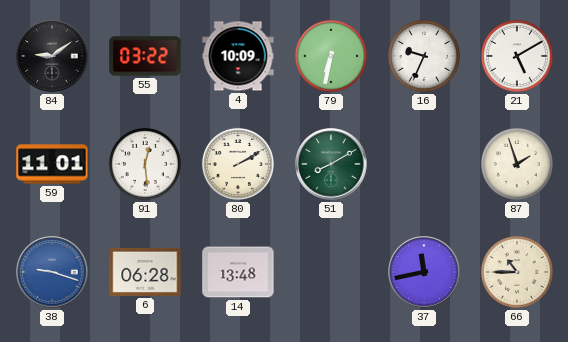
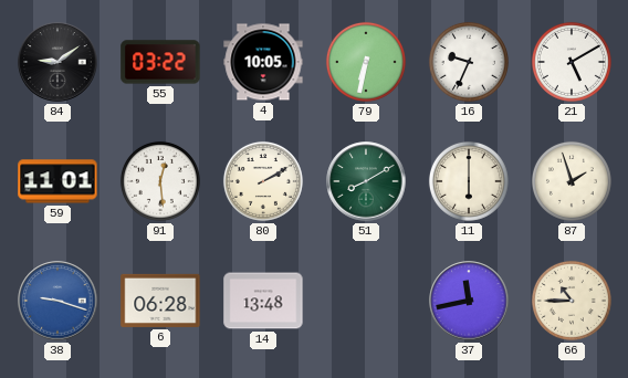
4: 10:09 -> 10:05 (263, 62)
11: none -> 6:00 (469, 181)
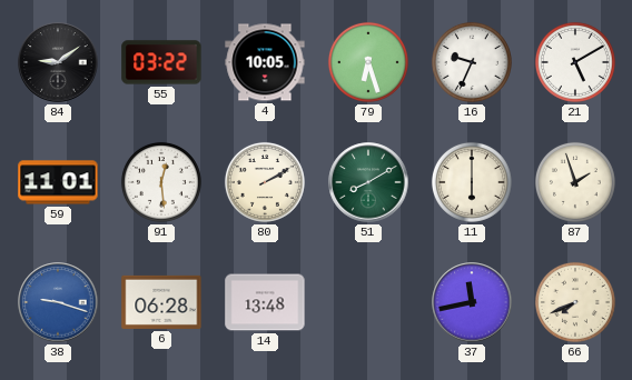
79: 6:32 -> 6:27 (368, 62)
66: 10:45 -> 7:41 (575, 302)
